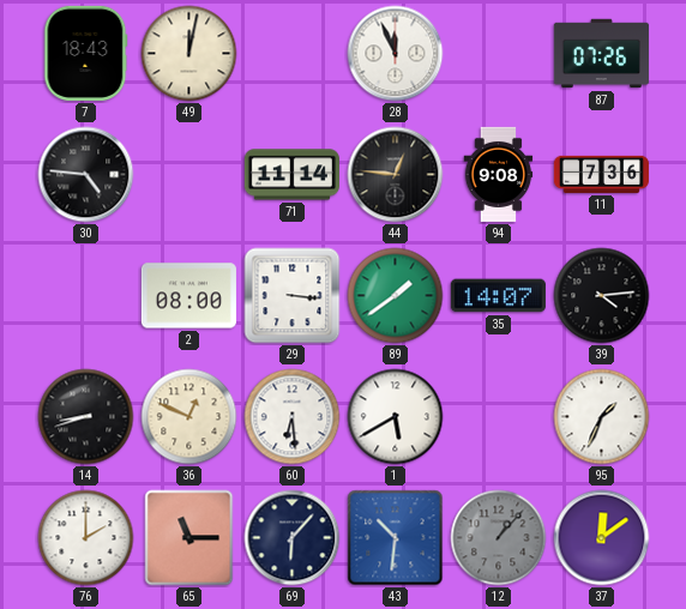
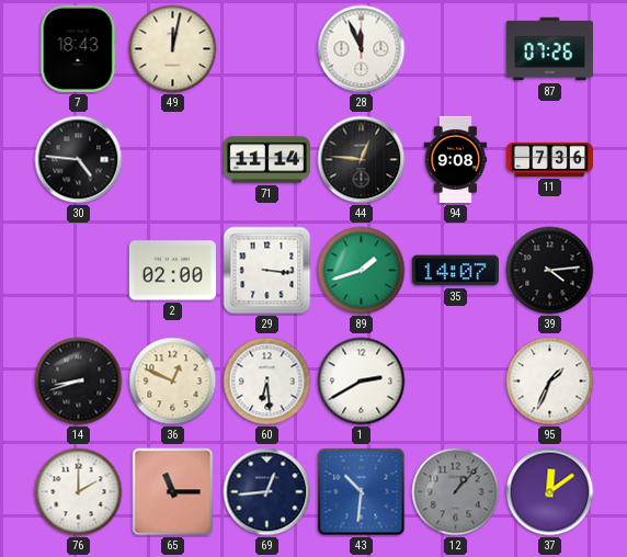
2: 08:00 -> 02:00 (172, 271)
89: 1:39 -> 1:42 (362, 271)
1: 5:40 -> 2:40 (362, 382)
69: 6:07 -> 12:44 (267, 492)
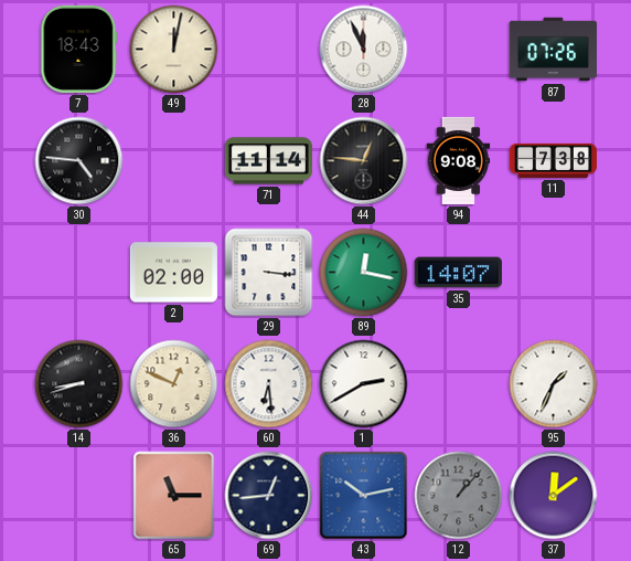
11: 7:36 -> 7:38 (553, 160)
89: 1:42 -> 12:17 (364, 273)
39: 4:14 -> none (550, 271)
76: 2:00 -> none (79, 492)
43: 10:31 -> 10:13 (364, 496)
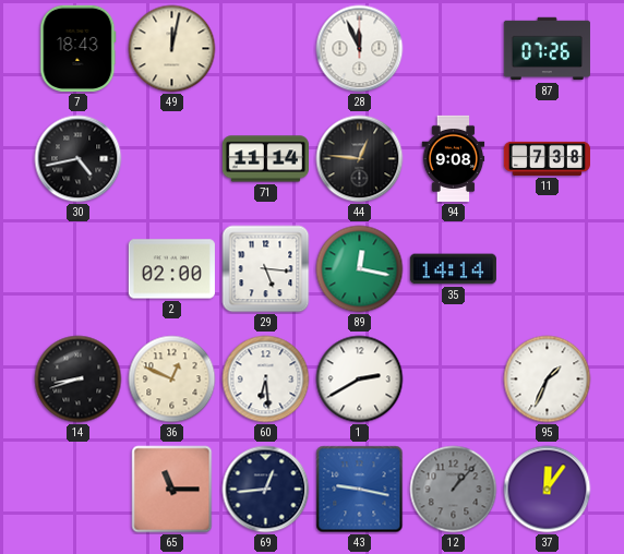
30: 4:46 -> 4:43 (79, 159)
29: 3:16 -> 5:16 (266, 269)
35: 14:07 -> 14:14 (453, 269)
43: 10:13 -> 9:17 (360, 490)
37: 12:09 -> 12:06 (548, 490)
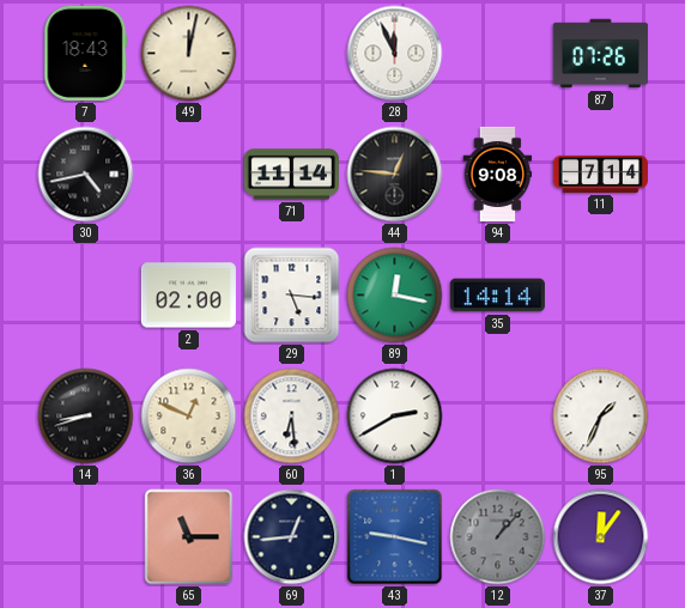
11: 7:38 -> 7:14 (600, 174)
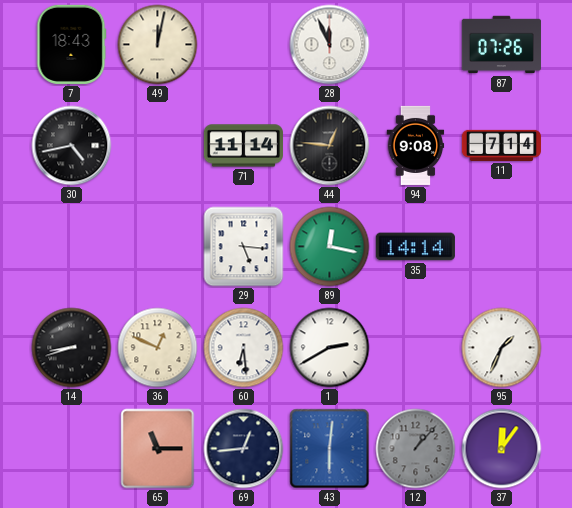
2: 02:00 -> none (188, 296)
43: 9:17 -> 6:01 (330, 449)
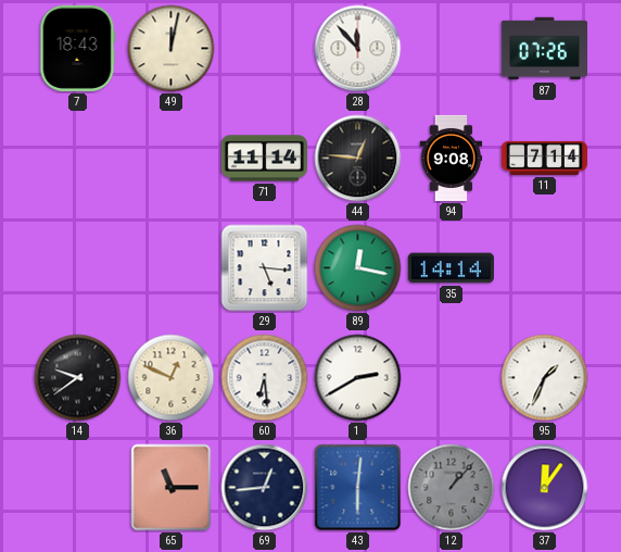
28: 11:56 -> 11:53 (358, 49)
30: 4:43 -> none (72, 146)
14: 8:42 -> 9:39 (78, 378)
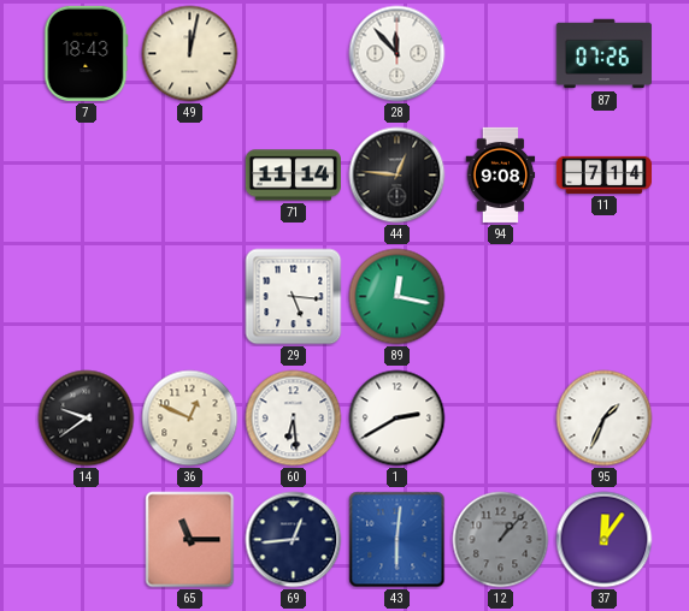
35: 14:14 -> none (451, 268)
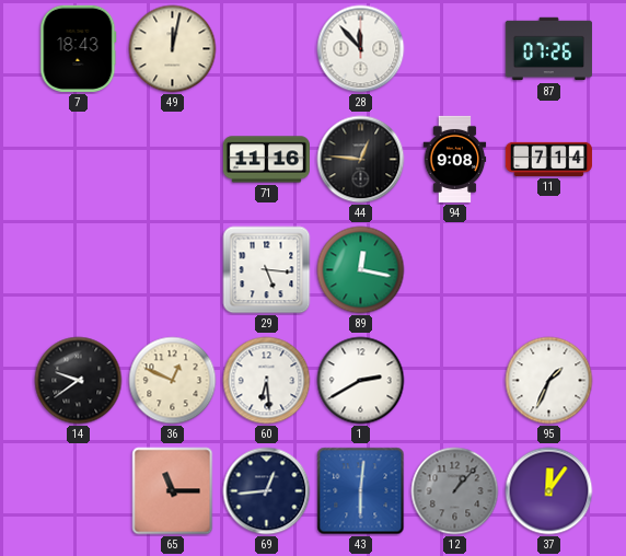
71: 11:14 -> 11:16 (266, 160)
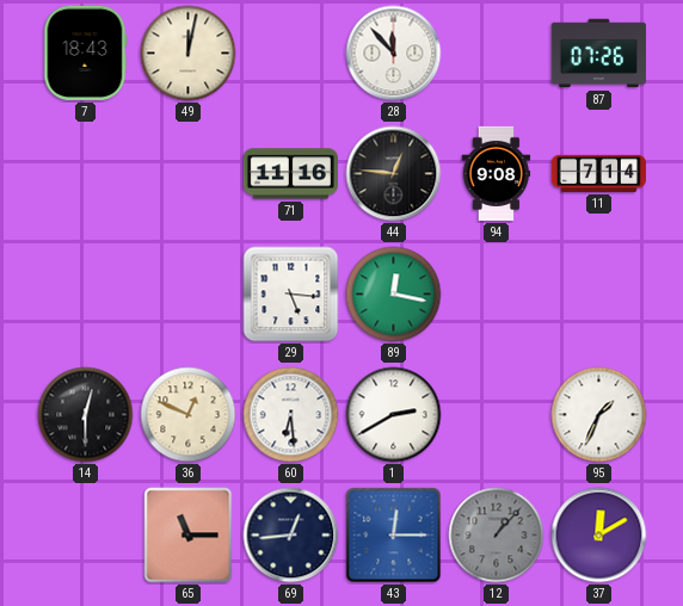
14: 9:39 -> 12:30 (86, 415)
43: 6:01 -> 12:15 (394, 536)
37: 12:06 -> 12:10 (599, 536)
